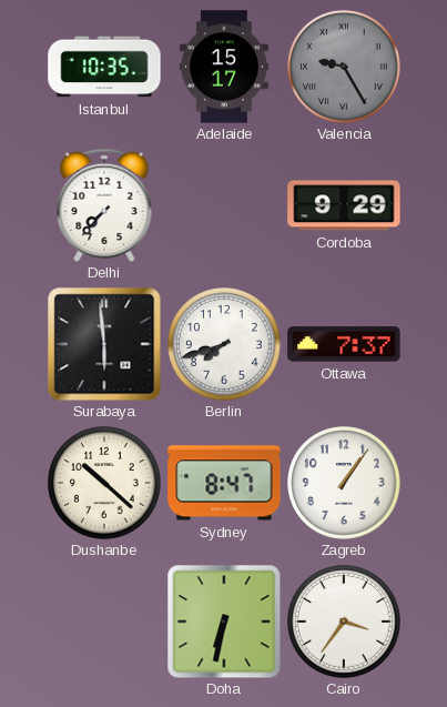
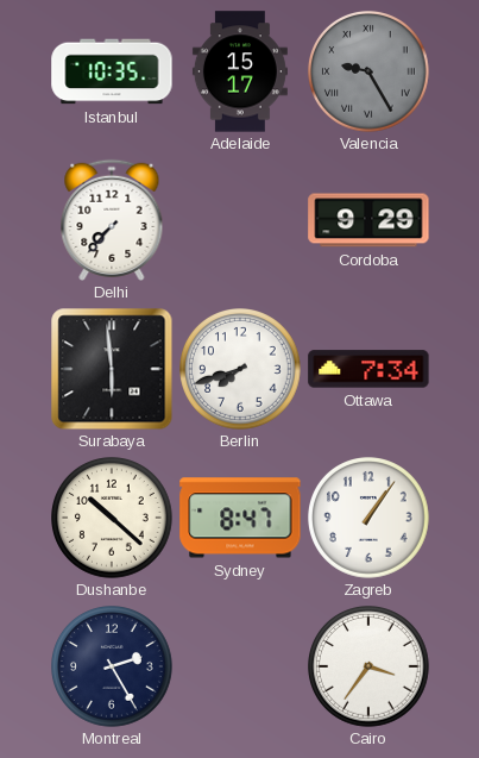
Ottawa: 7:37 -> 7:34 (368, 369)
Montreal: none -> 2:25 (113, 668)
Doha: 6:32 -> none (224, 622)
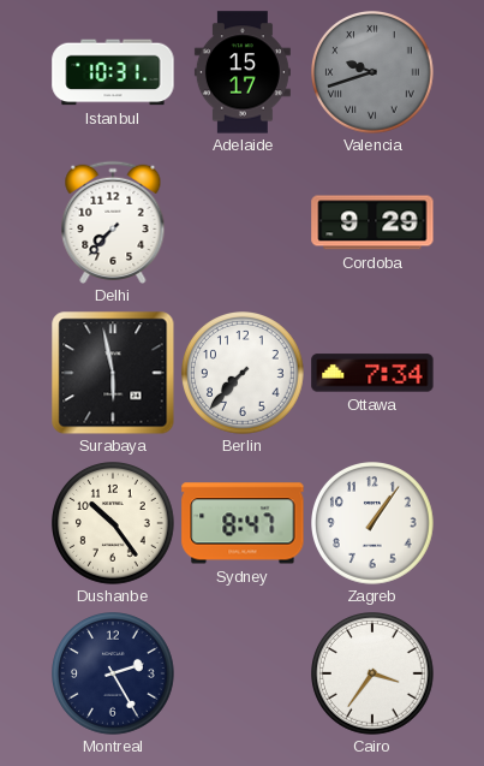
Istanbul: 10:35 -> 10:31 (113, 72)
Valencia: 9:25 -> 9:42 (374, 73)
Surabaya: 5:59 -> 5:58 (113, 373)
Berlin: 7:42 -> 7:37 (244, 374)
Dushanbe: 10:22 -> 10:24 (114, 524)
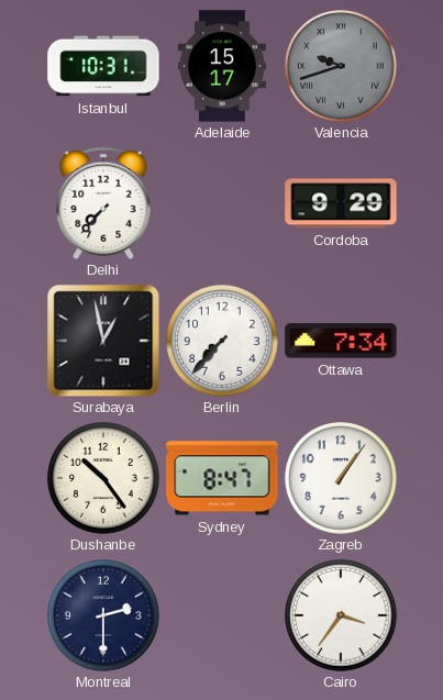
Surabaya: 5:58 -> 12:58 (103, 341)
Montreal: 2:25 -> 2:30 (104, 616)
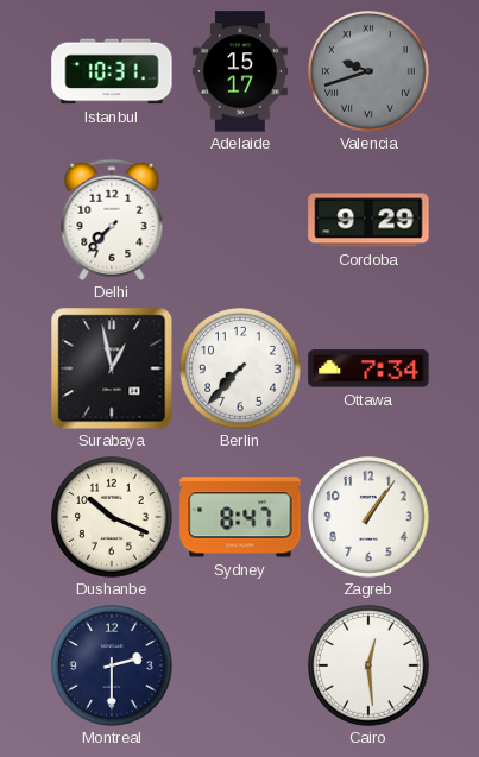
Dushanbe: 10:24 -> 10:19 (113, 518)
Cairo: 3:36 -> 12:29 (370, 667)
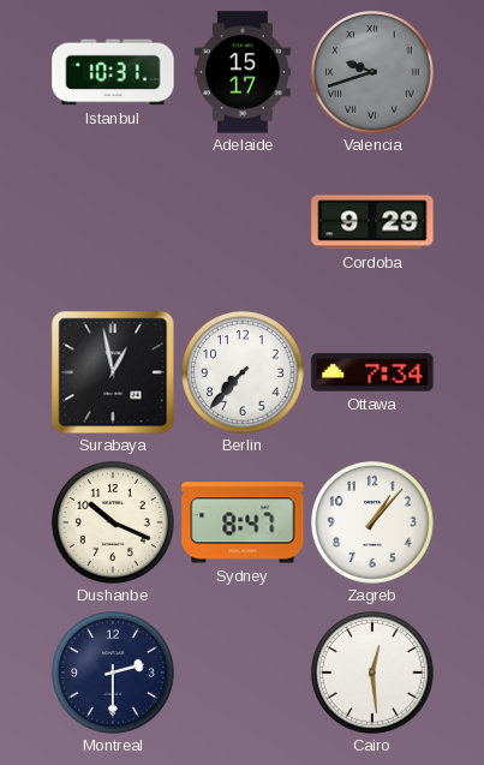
Delhi: 7:37 -> none (112, 220)
Zagreb: 1:06 -> 1:07 (374, 524)
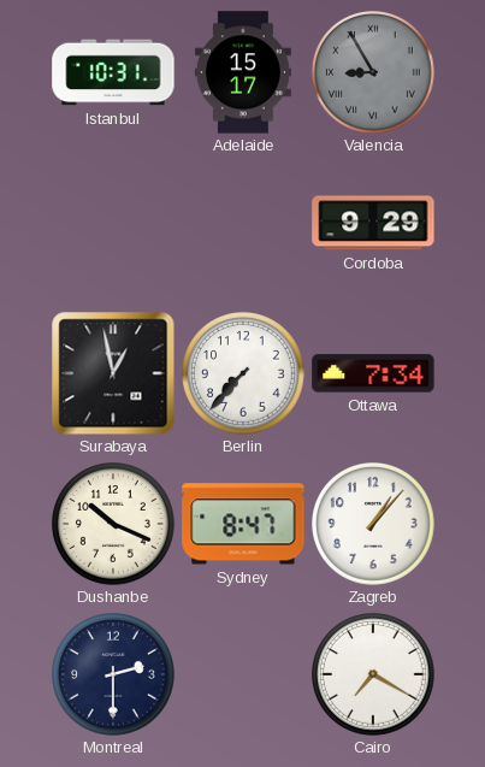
Valencia: 9:42 -> 8:55 (374, 73)
Cairo: 12:29 -> 7:20 (374, 675)
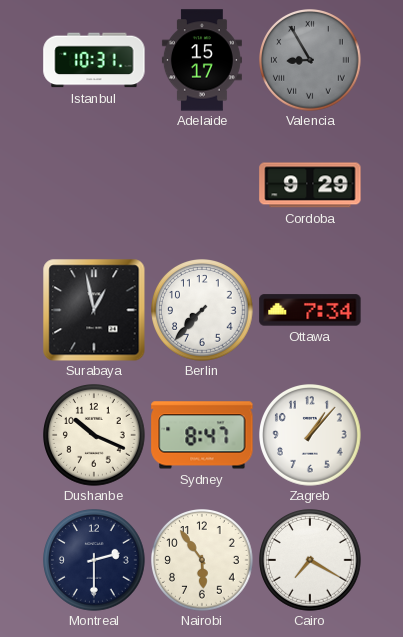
Nairobi: none -> 5:54 (203, 561)
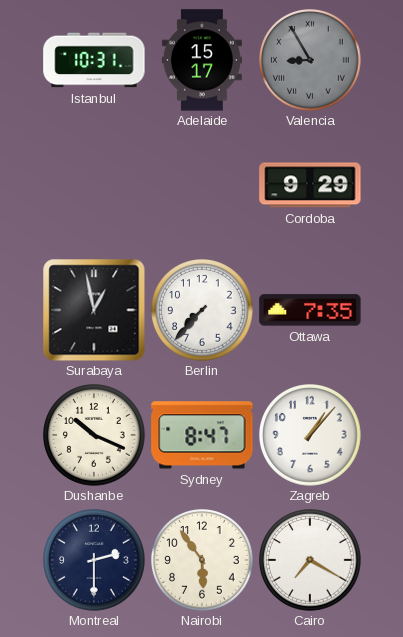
Ottawa: 7:34 -> 7:35 (310, 310)
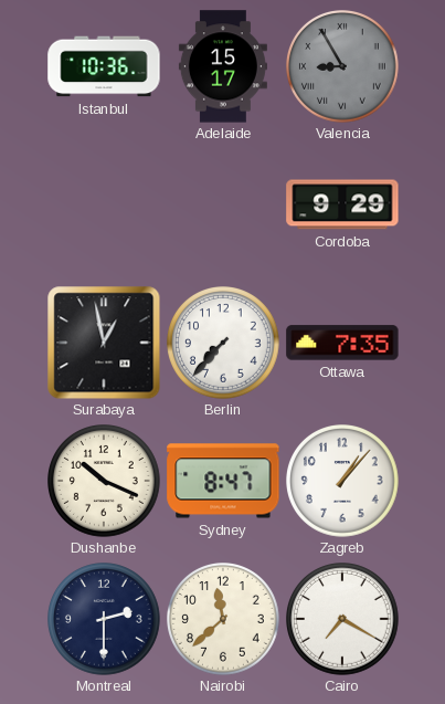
Istanbul: 10:31 -> 10:36 (104, 66)
Nairobi: 5:54 -> 11:38 (224, 620)
